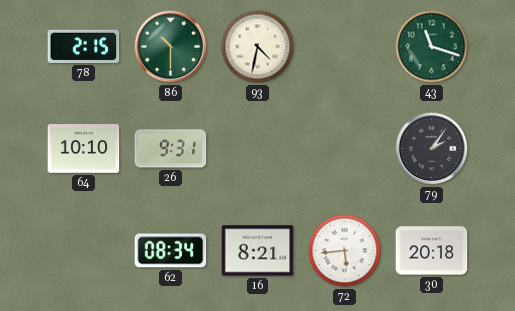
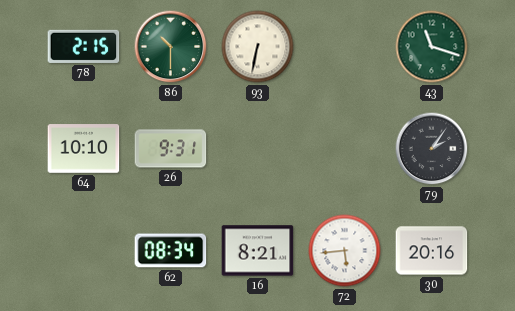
93: 4:32 -> 6:32 (258, 47)
30: 20:18 -> 20:16 (432, 251)
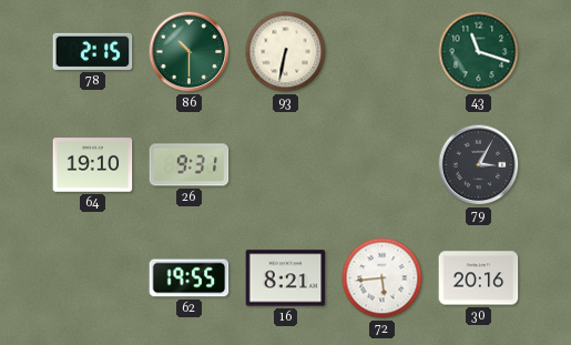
64: 10:10 -> 19:10 (93, 165)
79: 2:06 -> 3:05 (479, 165)
62: 08:34 -> 19:55 (190, 278)
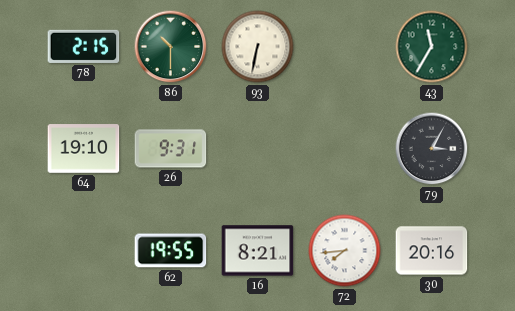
43: 11:18 -> 11:35 (432, 47)
72: 5:44 -> 7:44 (345, 251)
